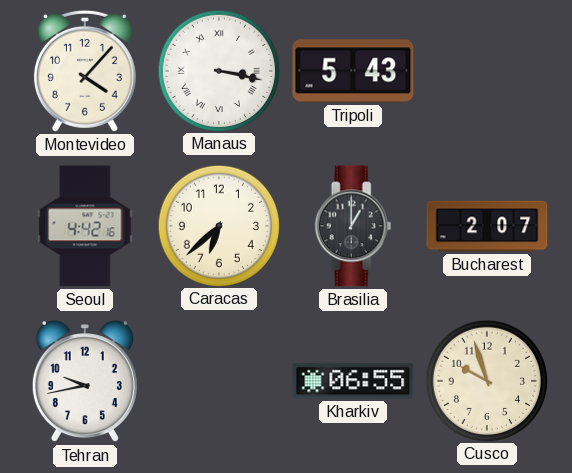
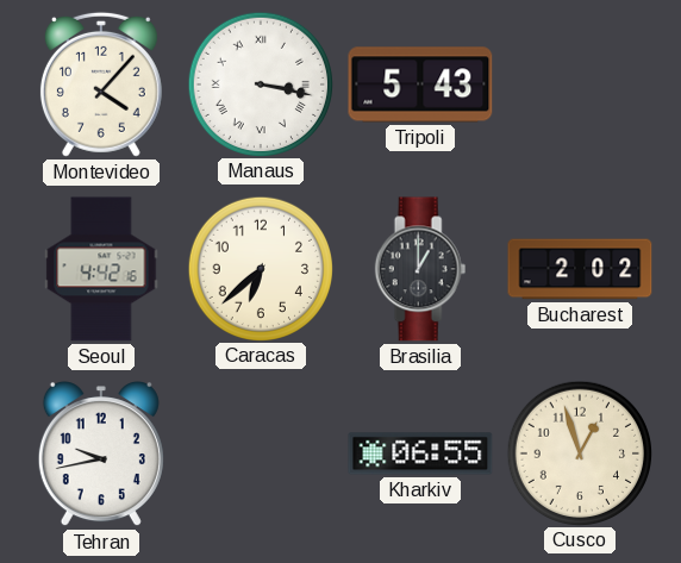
Bucharest: 2:07 -> 2:02 (580, 269)
Cusco: 9:57 -> 12:57 (579, 452)
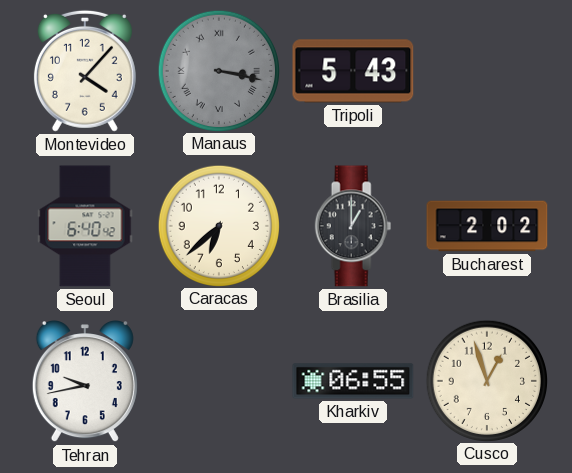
Manaus dial: white -> grey (218, 70)
Seoul: 4:42 -> 6:40 (85, 226)
